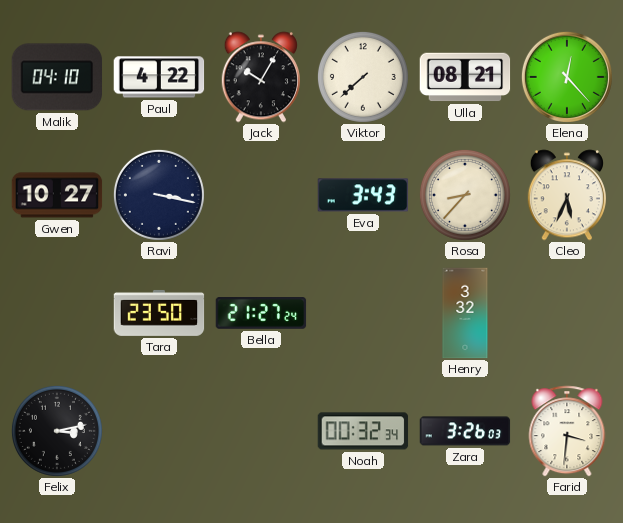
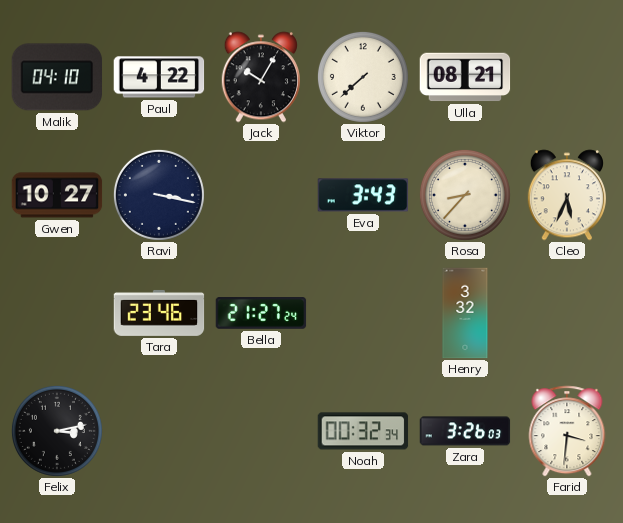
Elena: 12:23 -> none (567, 77)
Tara: 23:50 -> 23:46 (159, 313)
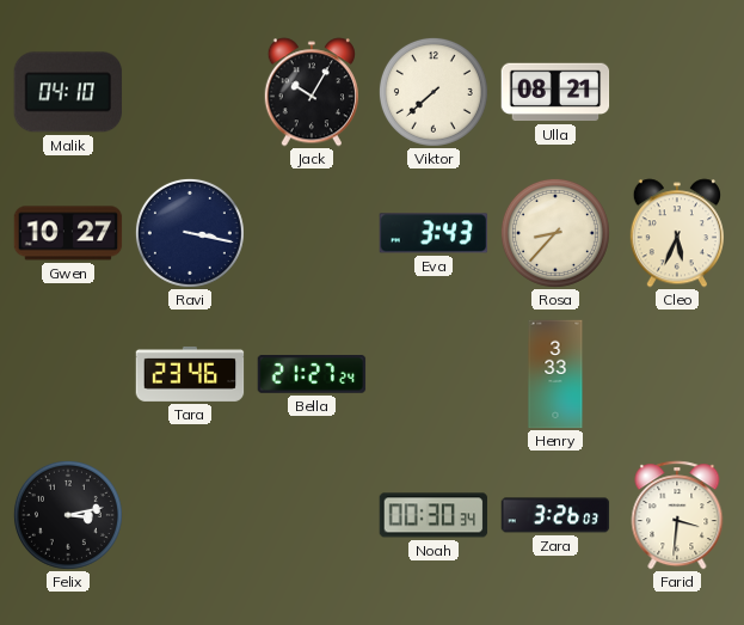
Paul: 4:22 -> none (159, 77)
Henry: 3:32 -> 3:33 (555, 374)
Noah: 00:32 -> 00:30 (434, 515)
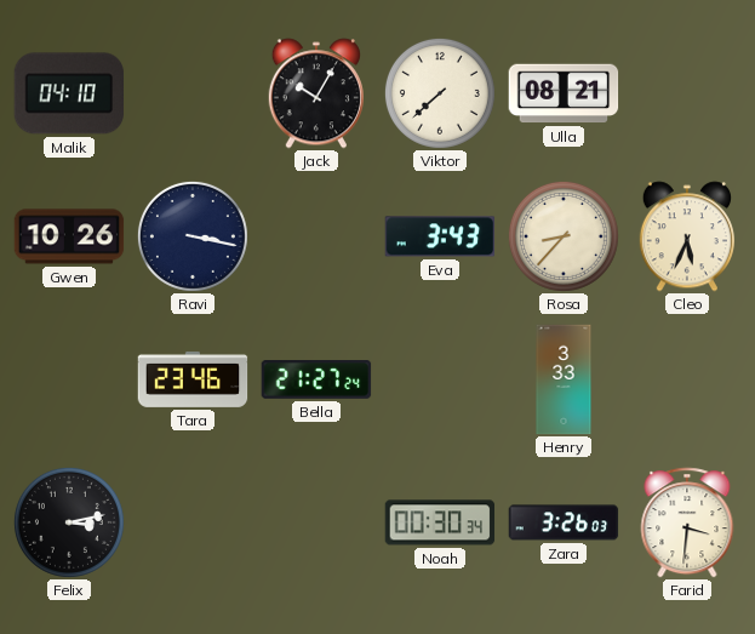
Gwen: 10:27 -> 10:26 (69, 236)
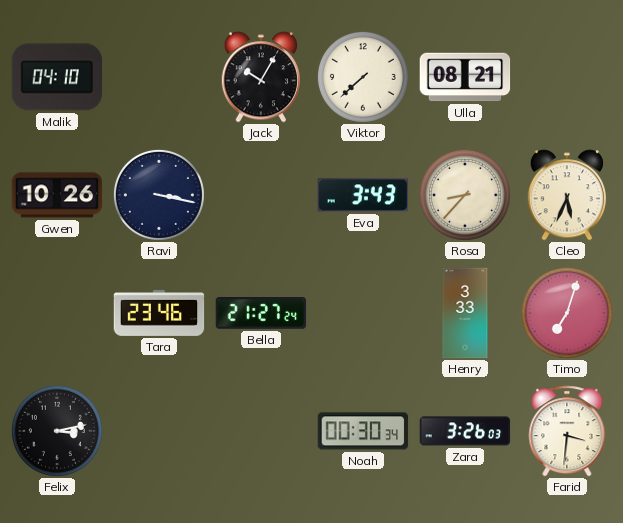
Timo: none -> 7:03 (567, 313)
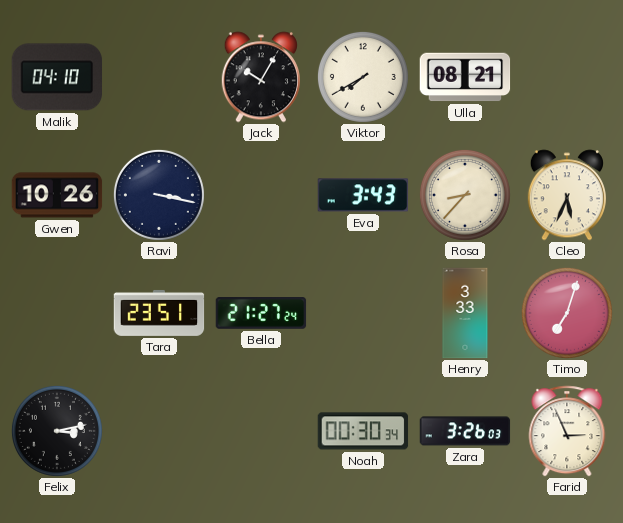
Viktor: 7:38 -> 7:40 (363, 77)
Tara: 23:46 -> 23:51 (159, 313)
Farid: 3:31 -> 2:56 (567, 431)
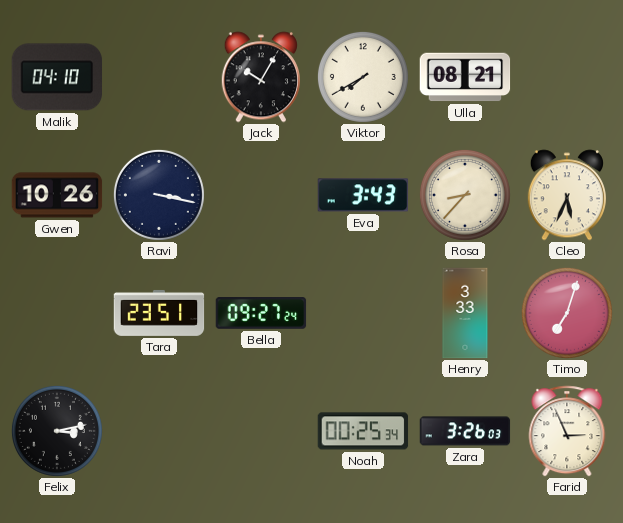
Bella: 21:27 -> 09:27 (261, 313)
Noah: 00:30 -> 00:25 (363, 431)
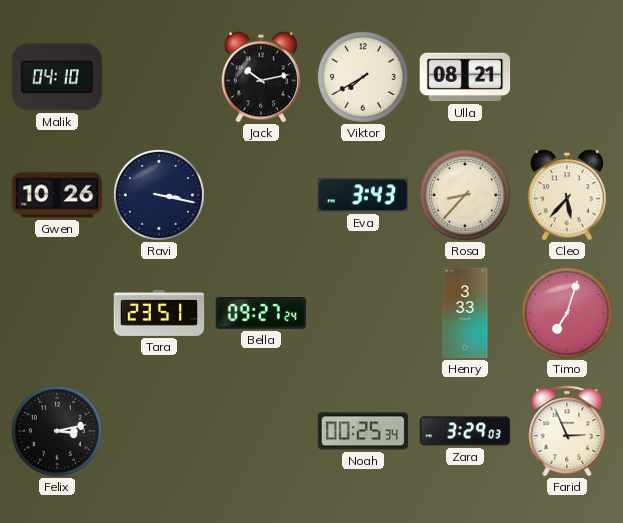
Jack: 10:05 -> 10:13 (261, 77)
Cleo: 5:34 -> 5:37 (567, 195)
Zara: 3:26 -> 3:29 (465, 431)
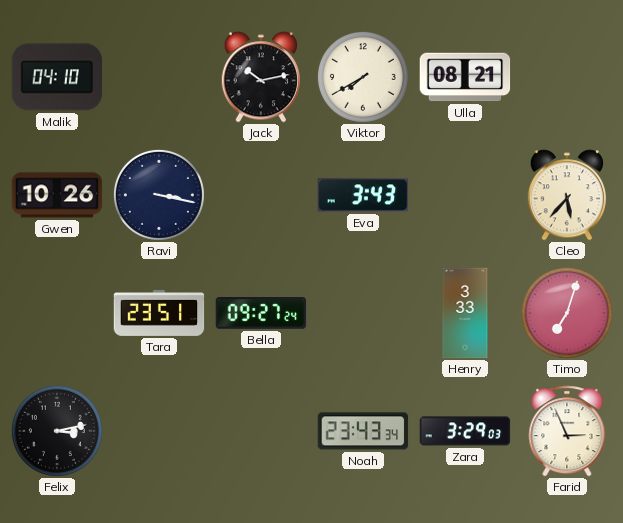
Rosa: 8:37 -> none (465, 195)
Noah: 00:25 -> 23:43 (363, 431)
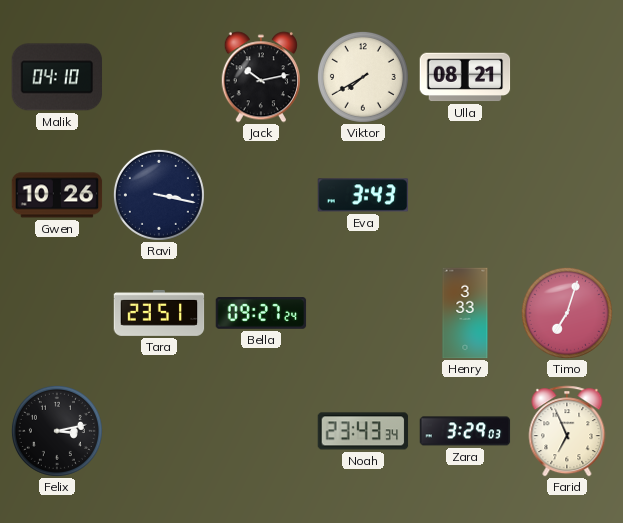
Cleo: 5:37 -> none (567, 195)
Farid: 2:56 -> 6:56 (567, 431)
